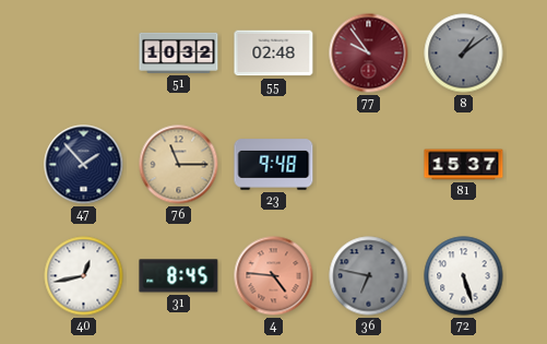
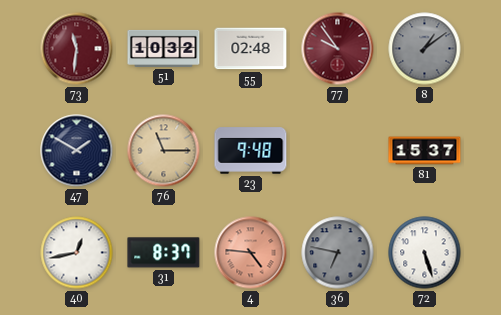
73: none -> 11:31 (77, 49)
47: 1:53 -> 1:50 (77, 151)
31: 8:45 -> 8:37 (164, 253)
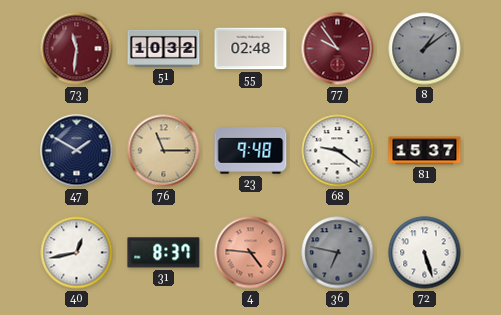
68: none -> 9:21 (338, 151)
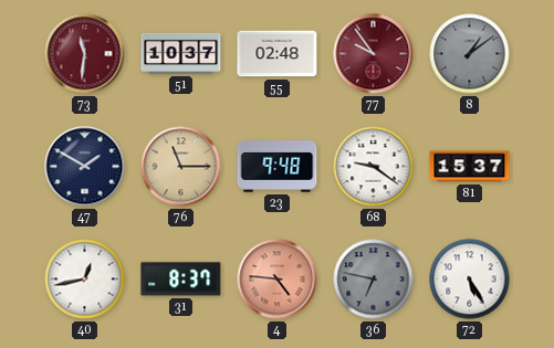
51: 10:32 -> 10:37 (181, 53)
72: 5:27 -> 5:25 (470, 280)
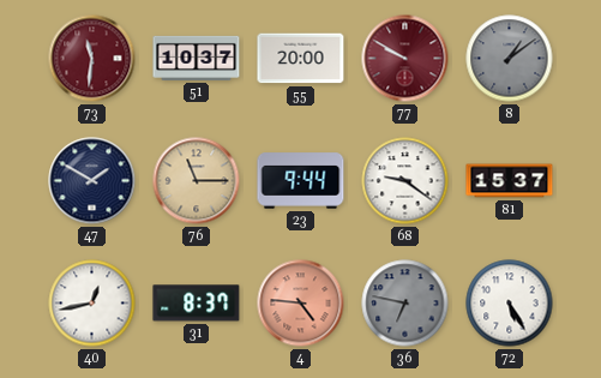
55: 02:48 -> 20:00 (301, 59)
77: 9:54 -> 9:50 (405, 59)
23: 9:48 -> 9:44 (301, 181)
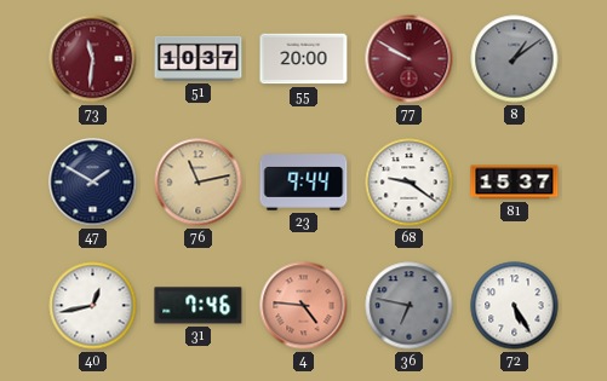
76: 11:15 -> 11:13 (199, 183)
31: 8:37 -> 7:46 (199, 306)
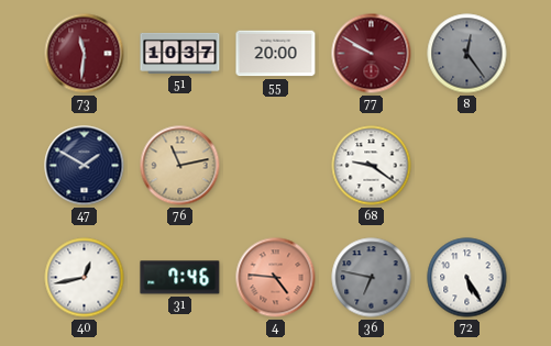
8: 1:09 -> 12:24 (467, 54)
23: 9:44 -> none (304, 183)
81: 15:37 -> none (515, 183)
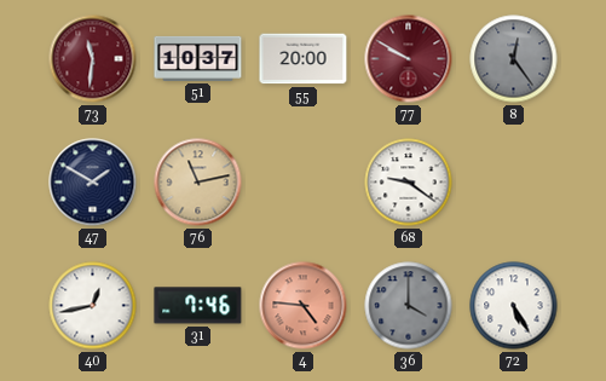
36: 6:47 -> 4:00 (409, 306)
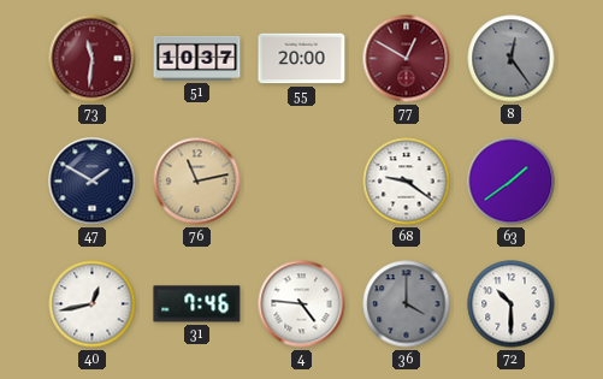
77: 9:50 -> 12:50 (407, 59)
63: none -> 1:39 (512, 182)
4 dial: salmon -> white (302, 304)
72: 5:25 -> 10:30 (512, 304)
